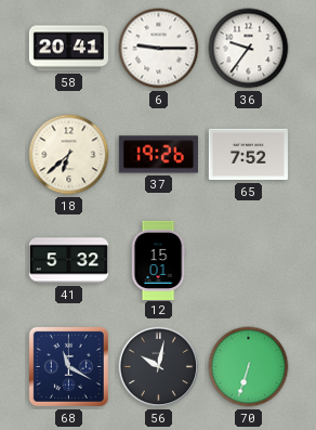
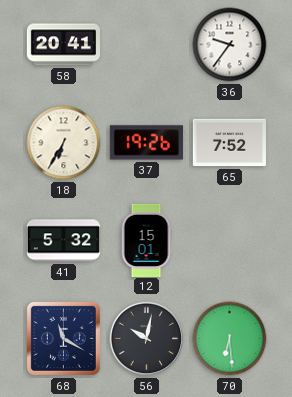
6: 9:15 -> none (159, 49)
18: 6:38 -> 6:35 (64, 143)
70: 6:33 -> 6:29 (230, 339)
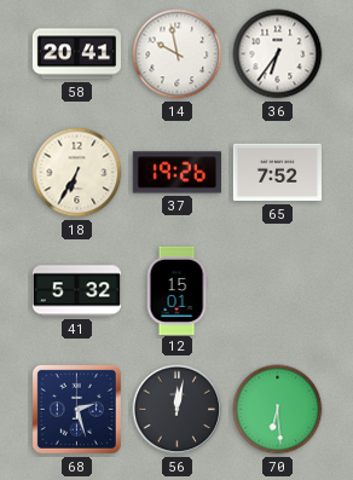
14: none -> 9:58 (178, 54)
36: 9:36 -> 6:36 (278, 54)
68: 11:20 -> 2:27 (76, 409)
56: 10:02 -> 12:02 (178, 410)
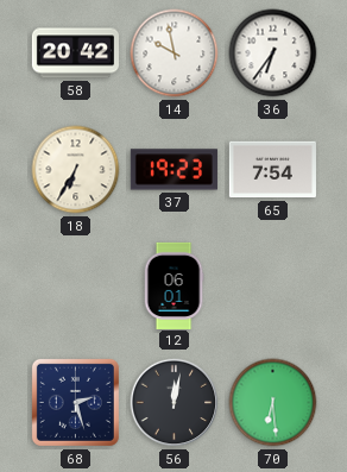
58: 20:41 -> 20:42 (75, 54)
37: 19:26 -> 19:23 (173, 170)
65: 7:52 -> 7:54 (272, 170)
41: 5:32 -> none (76, 291)
12: 15:01 -> 06:01 (173, 285)
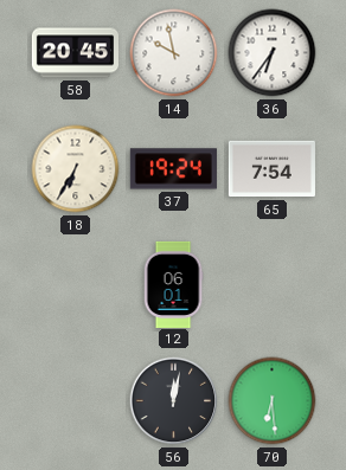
58: 20:42 -> 20:45 (75, 53)
37: 19:23 -> 19:24 (173, 169)
68: 2:27 -> none (75, 402)
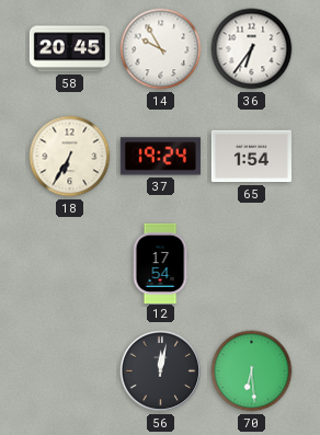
14: 9:58 -> 9:55 (161, 49)
65: 7:54 -> 1:54 (251, 157)
12: 06:01 -> 17:54 (160, 263)
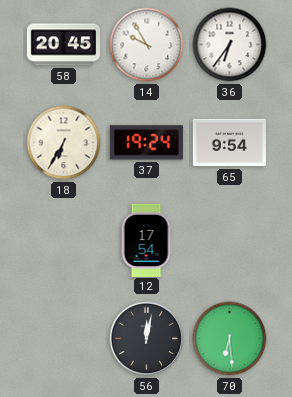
65: 1:54 -> 9:54 (229, 143)
